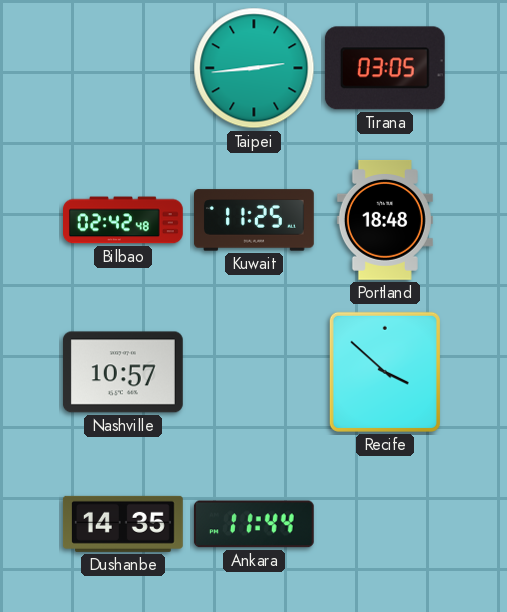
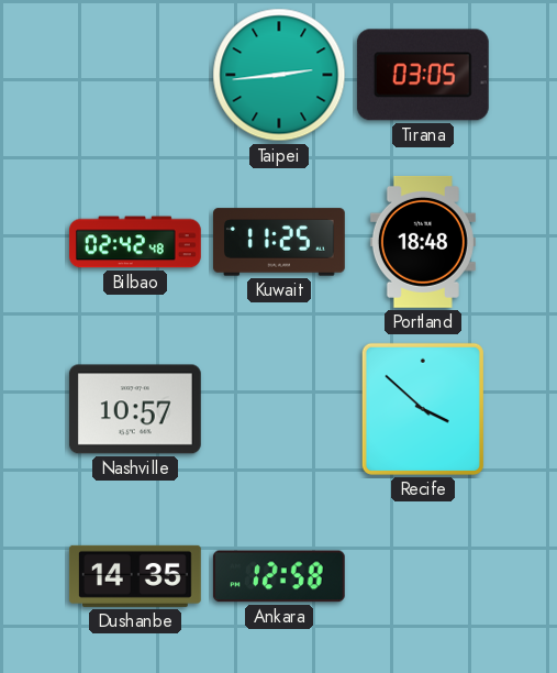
Ankara: 11:44 -> 12:58 (279, 576)
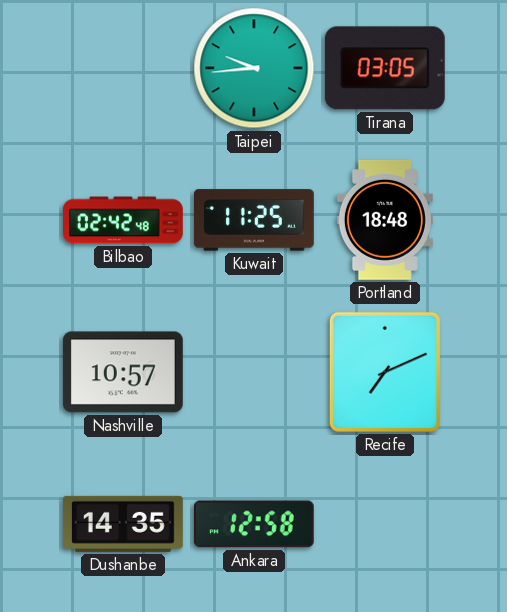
Taipei: 2:44 -> 9:44 (254, 68)
Recife: 3:52 -> 7:11 (385, 372)
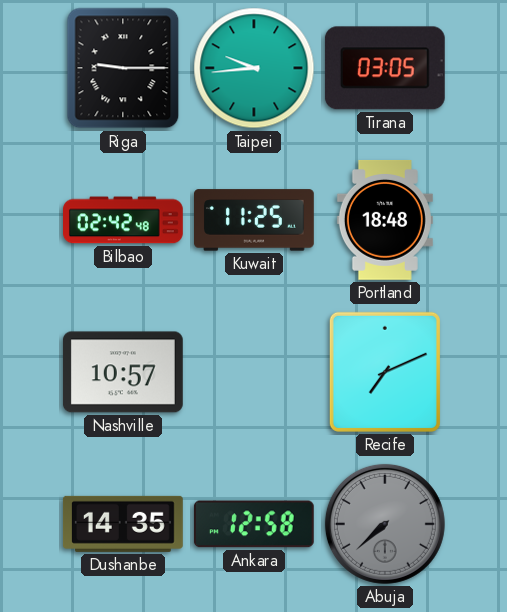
Riga: none -> 9:15 (123, 68)
Abuja: none -> 7:38 (385, 524)
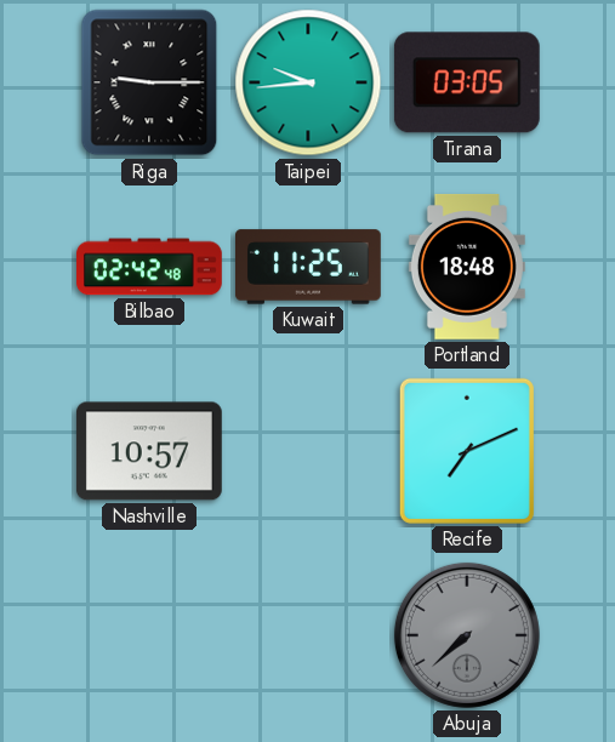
Dushanbe: 14:35 -> none (123, 524)
Ankara: 12:58 -> none (254, 524)
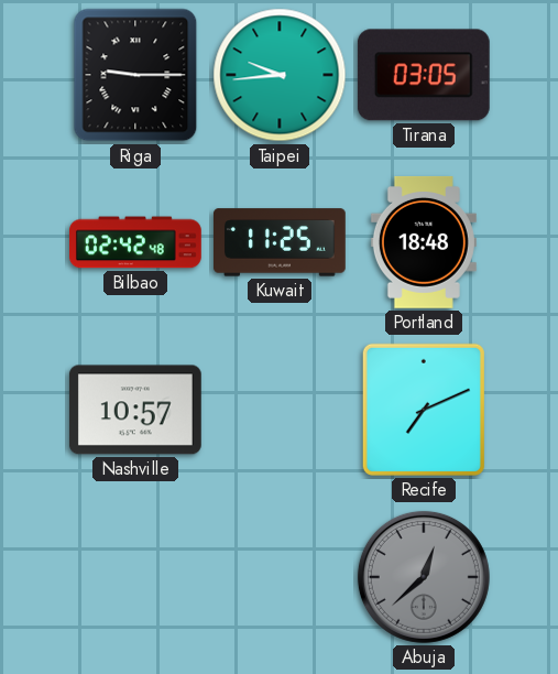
Abuja: 7:38 -> 12:38 (424, 577)
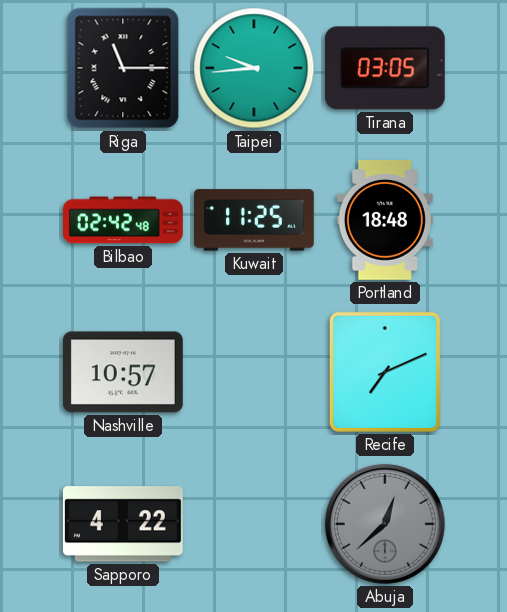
Riga: 9:15 -> 11:15 (123, 68)
Sapporo: none -> 4:22 (123, 524)
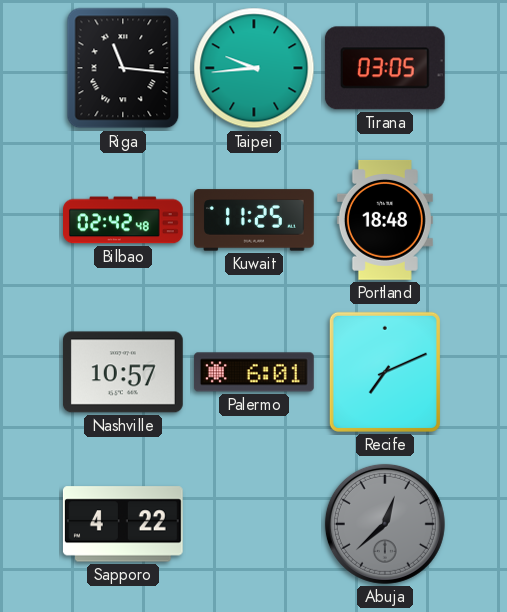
Riga: 11:15 -> 11:16 (123, 68)
Palermo: none -> 6:01 (254, 372)
